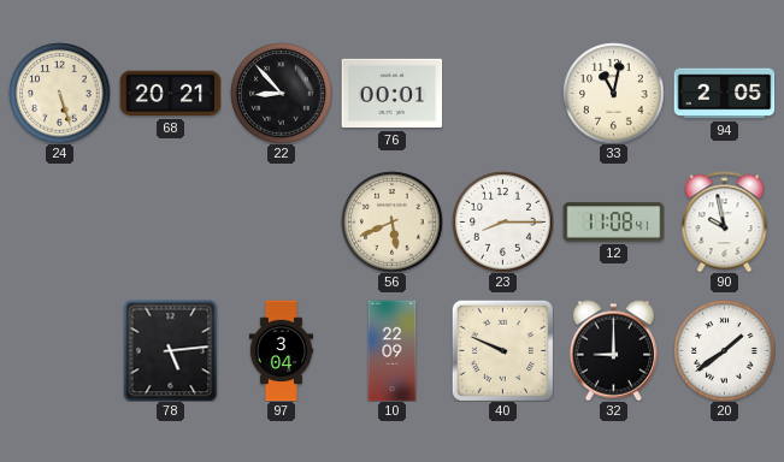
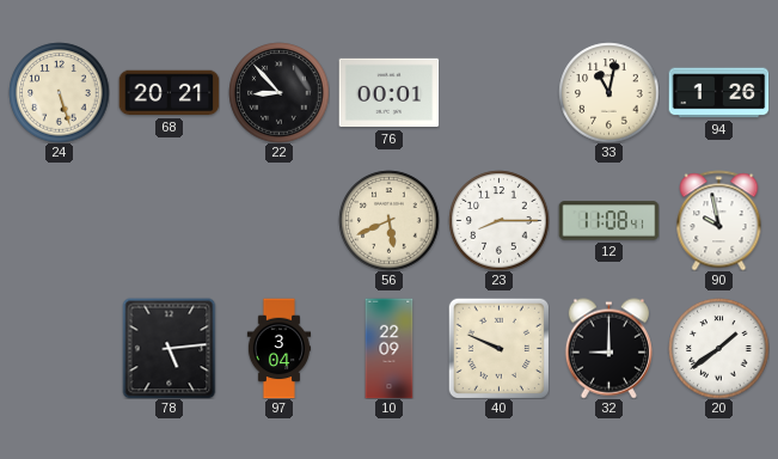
94: 2:05 -> 1:26 (718, 93)
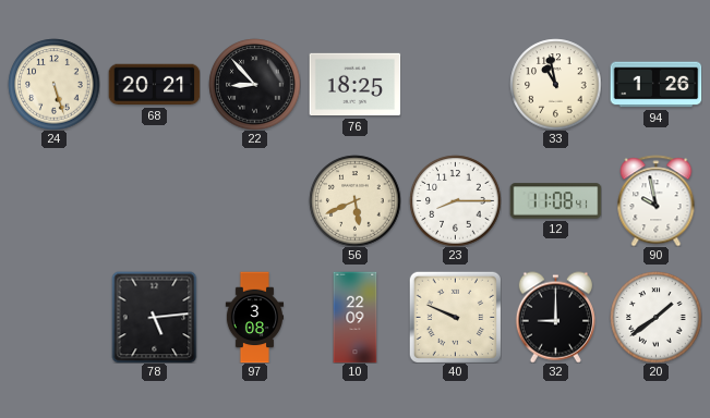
76: 00:01 -> 18:25 (354, 85)
33: 11:02 -> 10:58 (555, 84)
97: 3:04 -> 3:08 (255, 317)
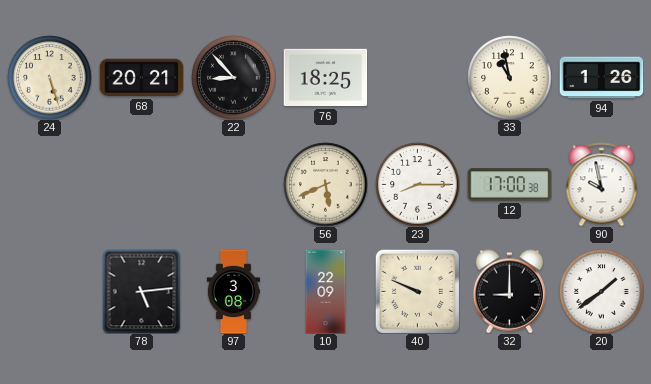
12: 11:08 -> 17:00 (509, 185)
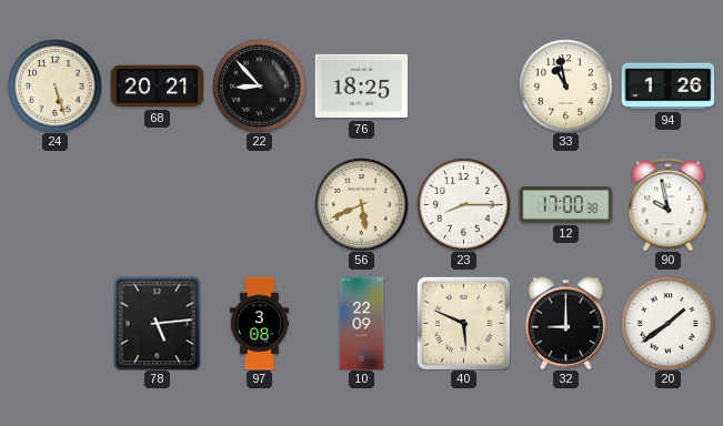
40: 9:49 -> 5:49 (463, 323)
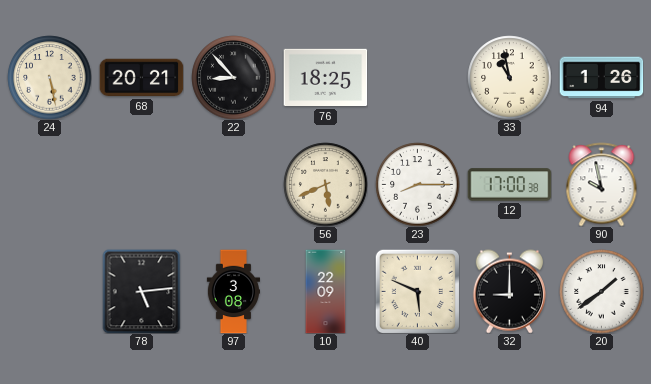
24: 5:27 -> 5:28 (49, 77)
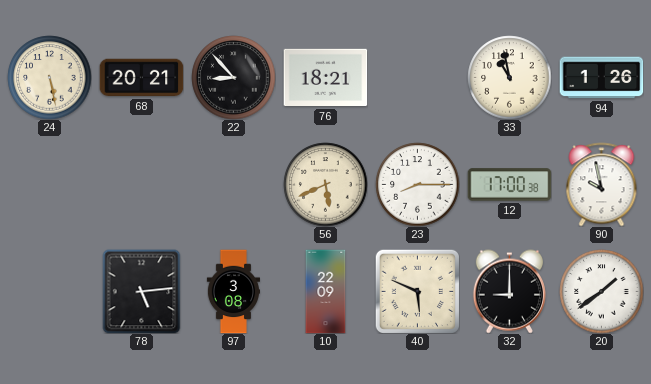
76: 18:25 -> 18:21 (325, 78)
